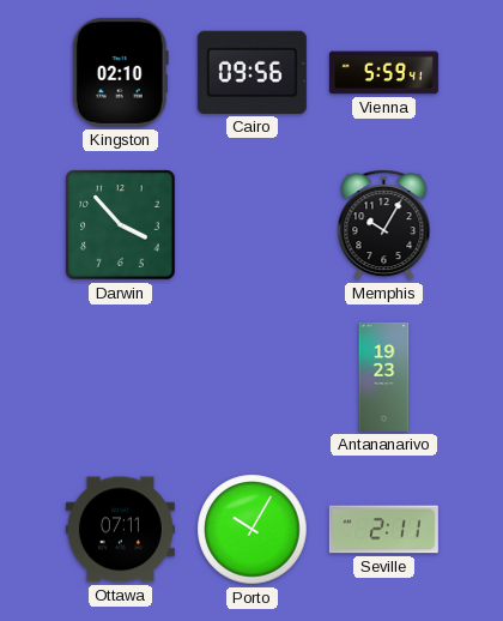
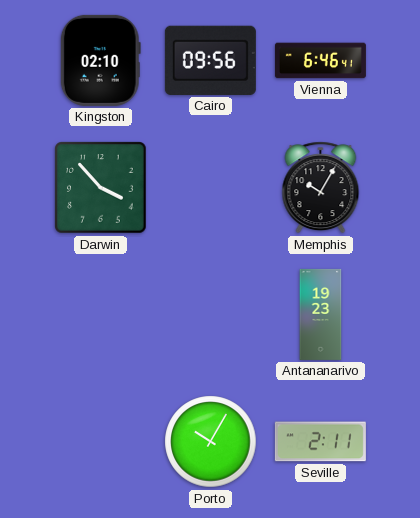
Vienna: 5:59 -> 6:46 (320, 61)
Ottawa: 07:11 -> none (120, 530)
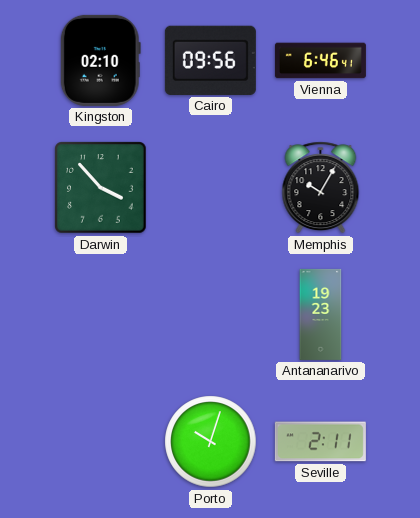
Porto: 10:05 -> 10:03 (211, 442)
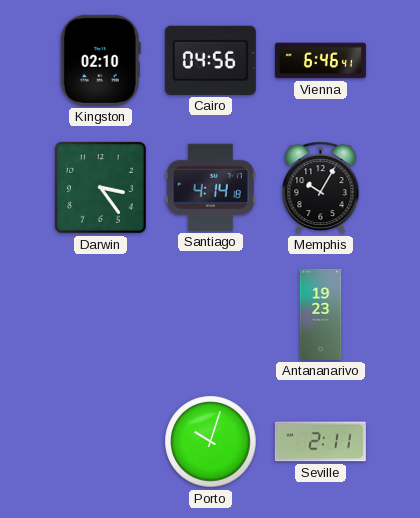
Cairo: 09:56 -> 04:56 (210, 60)
Darwin: 3:53 -> 3:24 (101, 188)
Santiago: none -> 4:14 (210, 187)
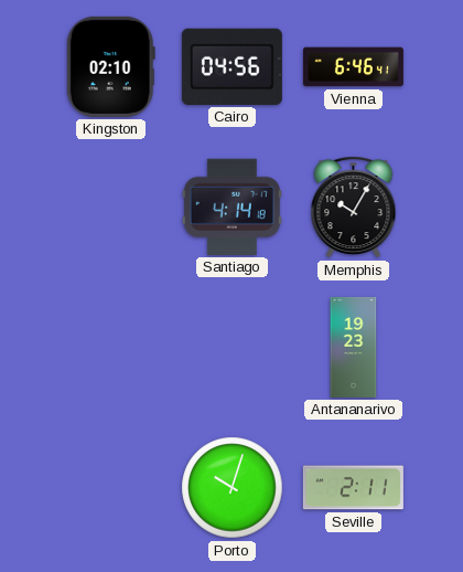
Darwin: 3:24 -> none (101, 188)
